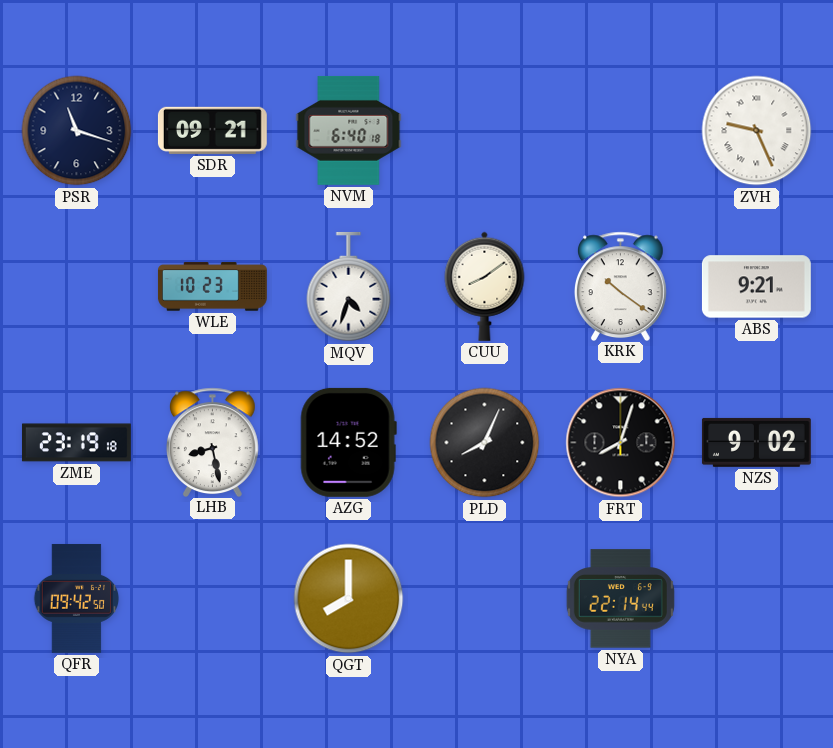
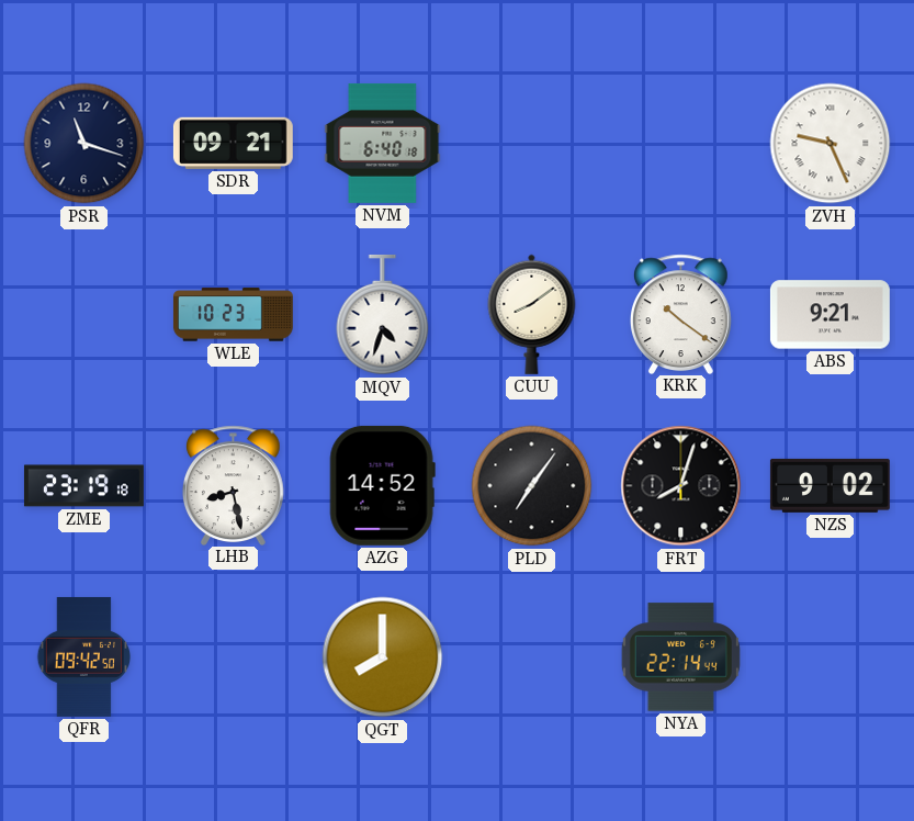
PLD: 8:04 -> 7:06 (532, 486)
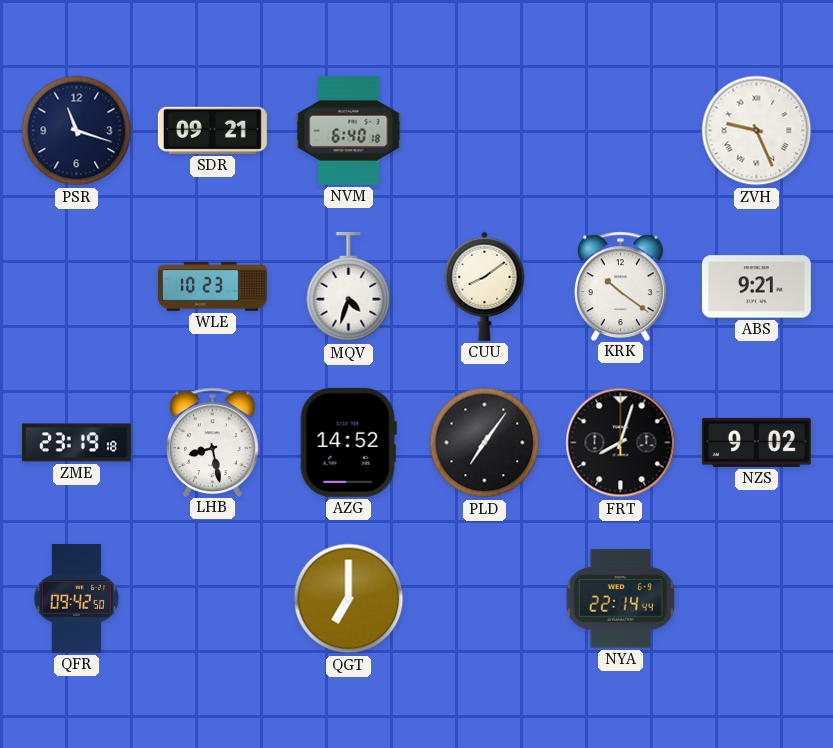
QGT: 8:00 -> 7:00 (349, 599)
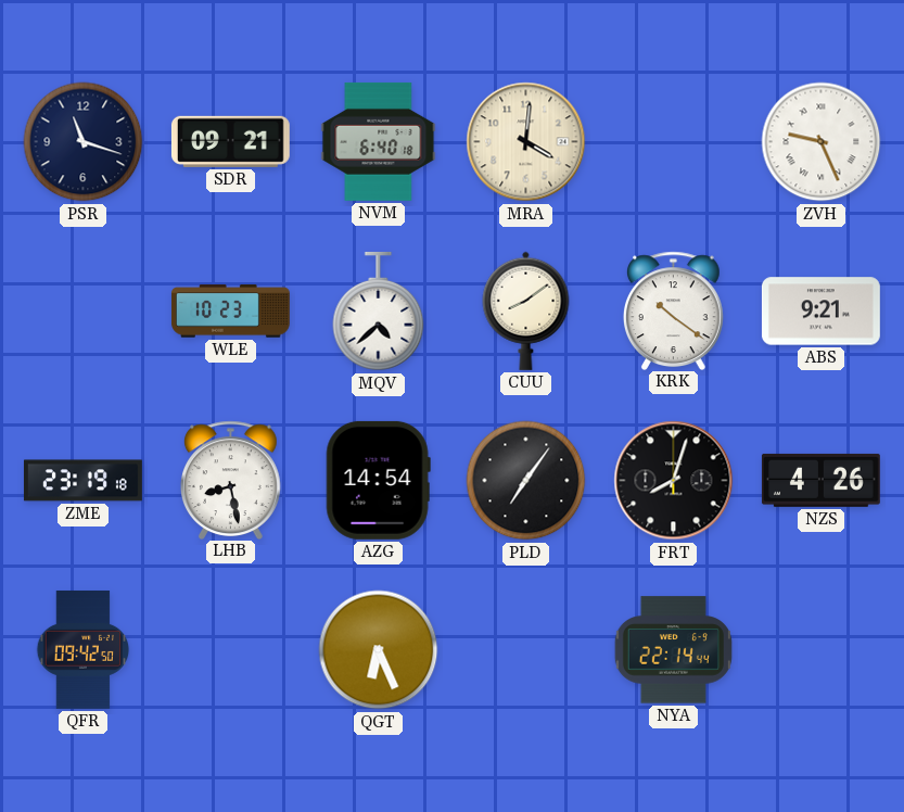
MRA: none -> 4:01 (526, 142)
MQV: 4:33 -> 4:38 (379, 312)
AZG: 14:52 -> 14:54 (378, 480)
NZS: 9:02 -> 4:26 (820, 480)
QGT: 7:00 -> 6:26 (379, 650)
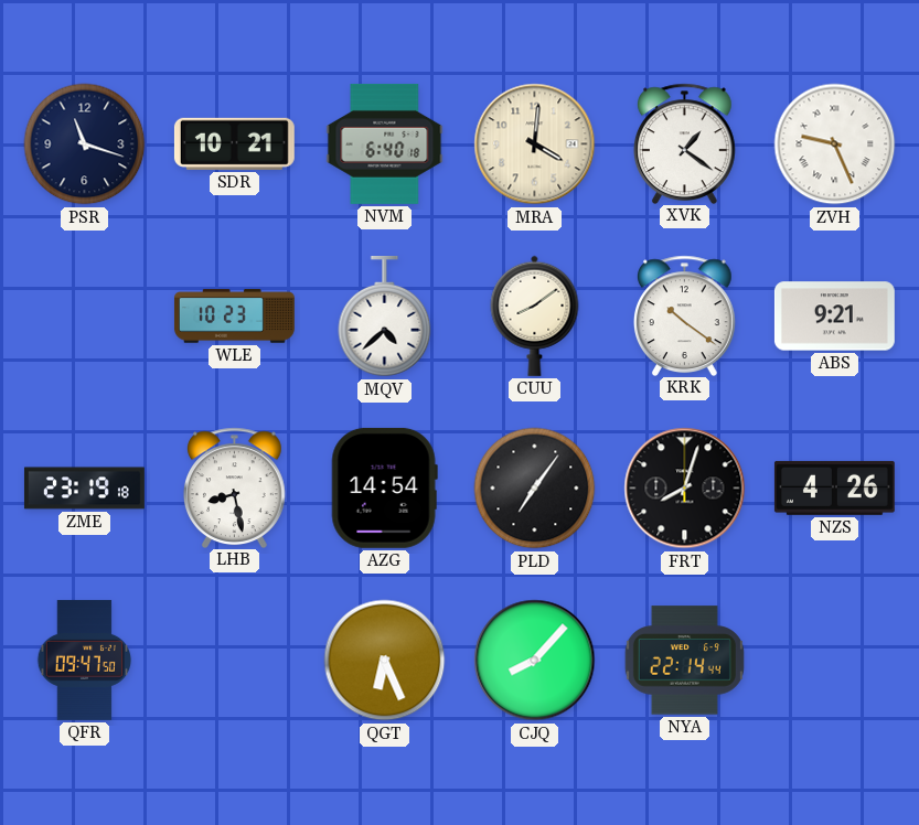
SDR: 09:21 -> 10:21 (234, 143)
XVK: none -> 1:21 (685, 143)
QFR: 09:42 -> 09:47 (85, 660)
CJQ: none -> 8:07 (535, 661)
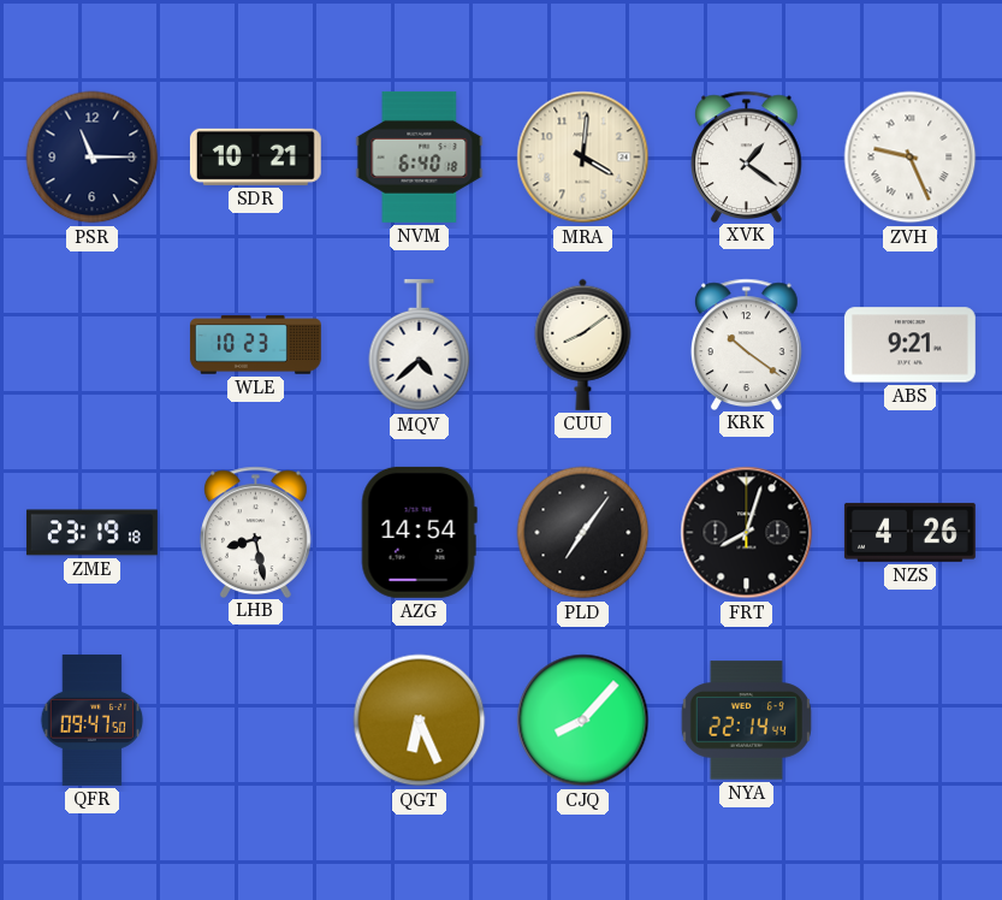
PSR: 11:18 -> 11:15 (93, 158)
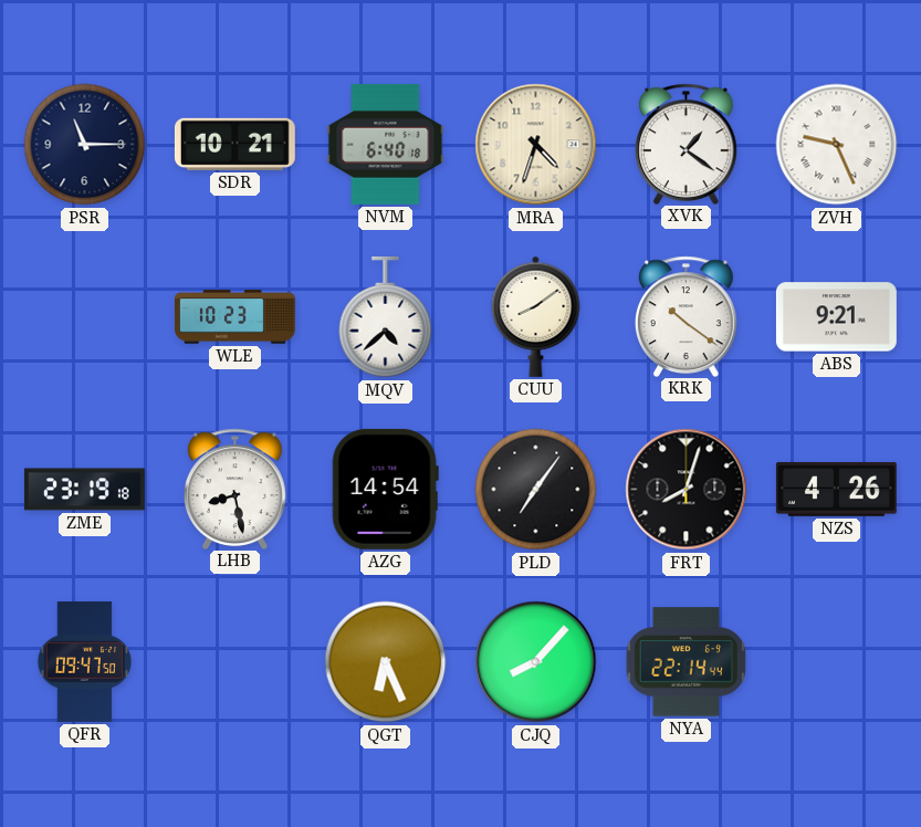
MRA: 4:01 -> 4:33 (536, 145)
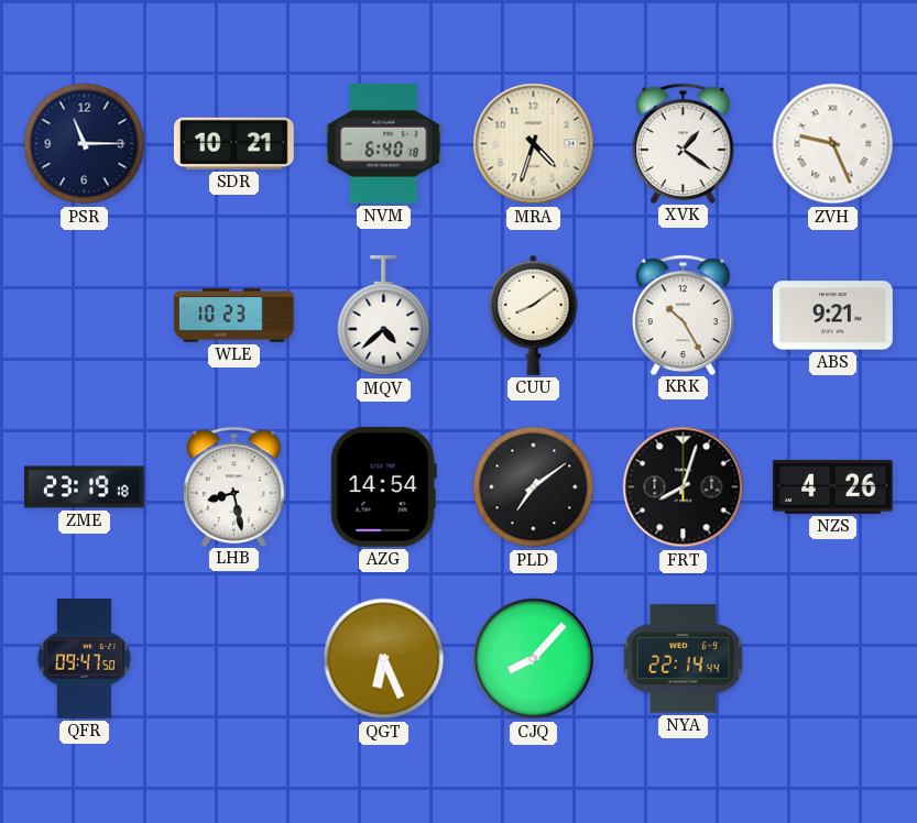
KRK: 10:21 -> 10:25 (684, 315)
PLD: 7:06 -> 7:09 (534, 487)
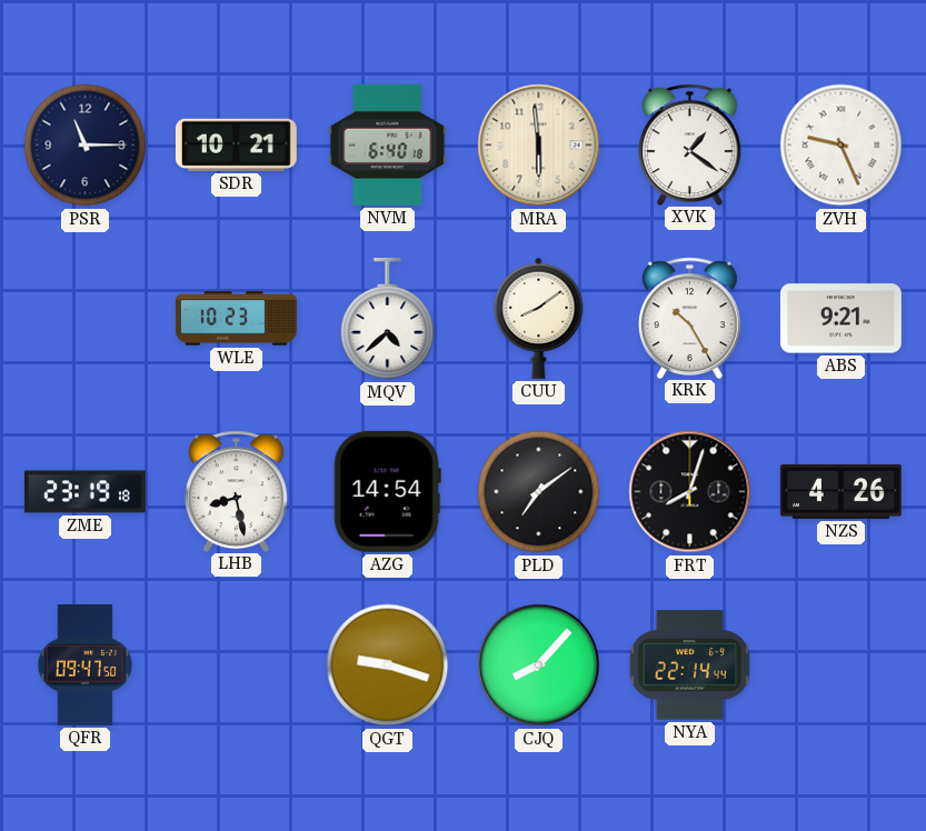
MRA: 4:33 -> 5:59 (539, 146)
QGT: 6:26 -> 9:18 (388, 665)
